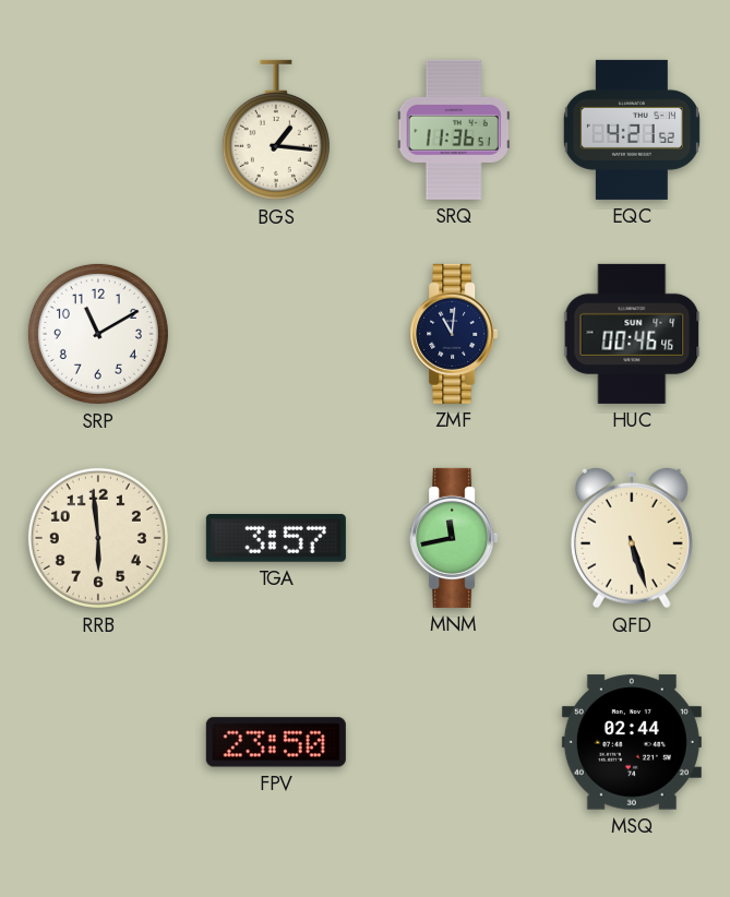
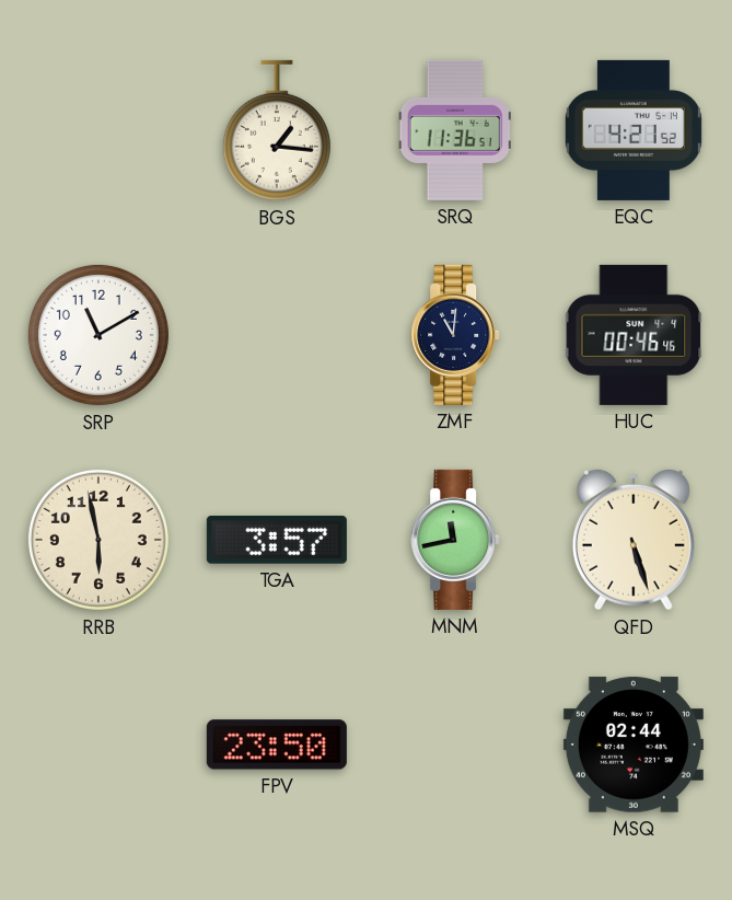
RRB: 5:59 -> 5:58 (98, 540)
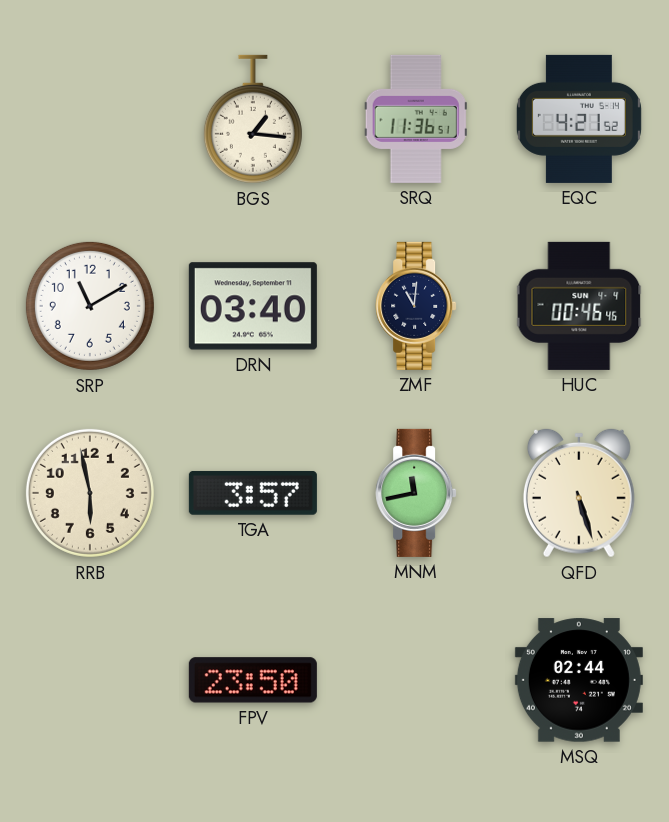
DRN: none -> 03:40 (253, 306)
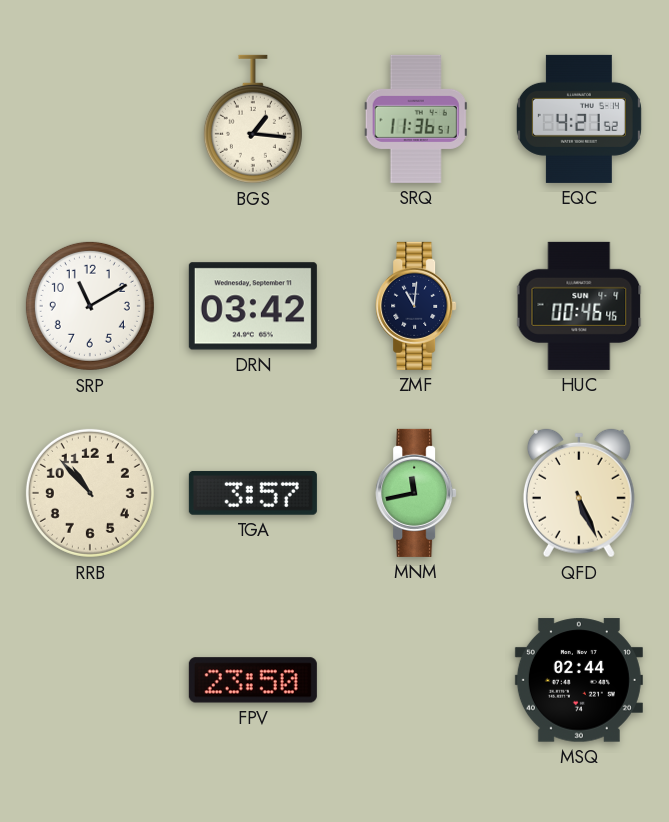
DRN: 03:40 -> 03:42 (253, 306)
RRB: 5:58 -> 10:53 (90, 493)
QFD: 5:27 -> 5:26 (579, 493)
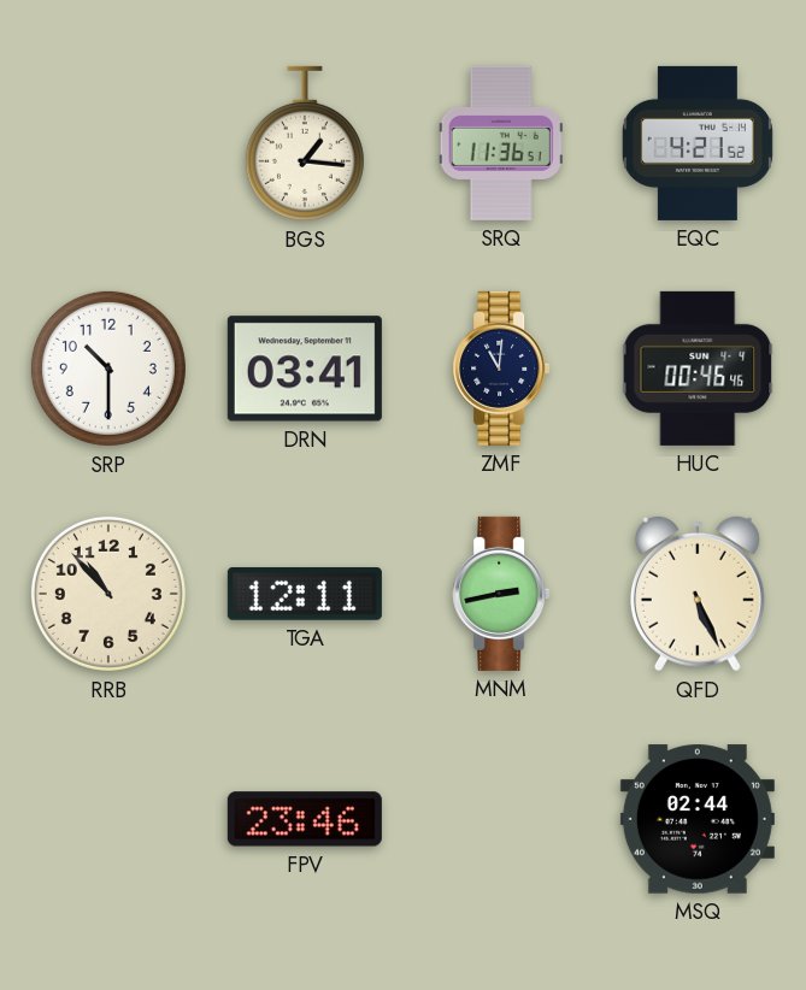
SRP: 11:10 -> 10:30 (108, 369)
DRN: 03:42 -> 03:41 (305, 369)
TGA: 3:57 -> 12:11 (305, 594)
MNM: 11:43 -> 2:43 (501, 594)
FPV: 23:50 -> 23:46 (305, 819)
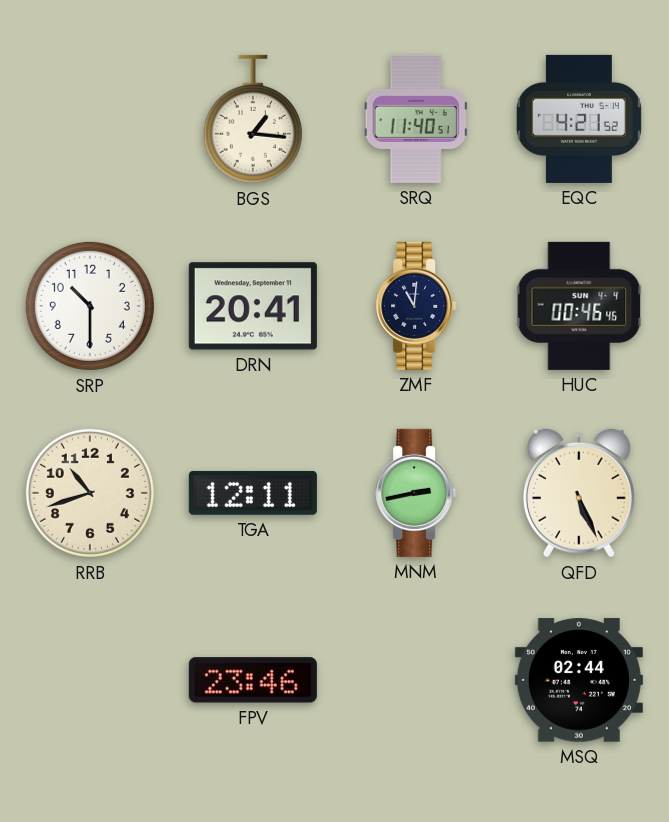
SRQ: 11:36 -> 11:40 (416, 119)
DRN: 03:41 -> 20:41 (253, 306)
RRB: 10:53 -> 10:42 (90, 493)
